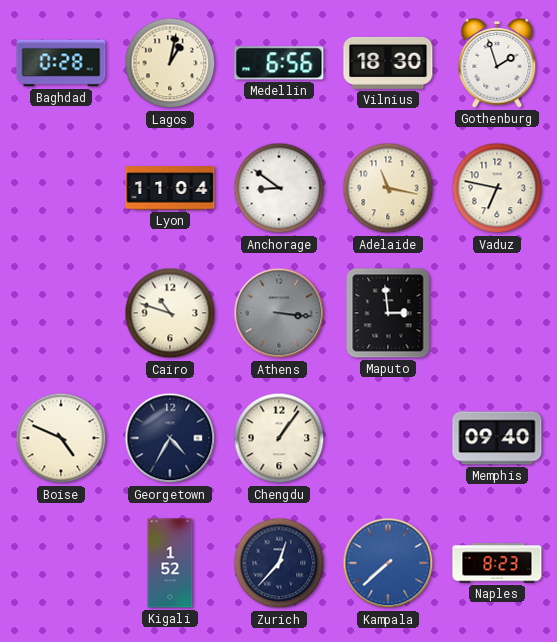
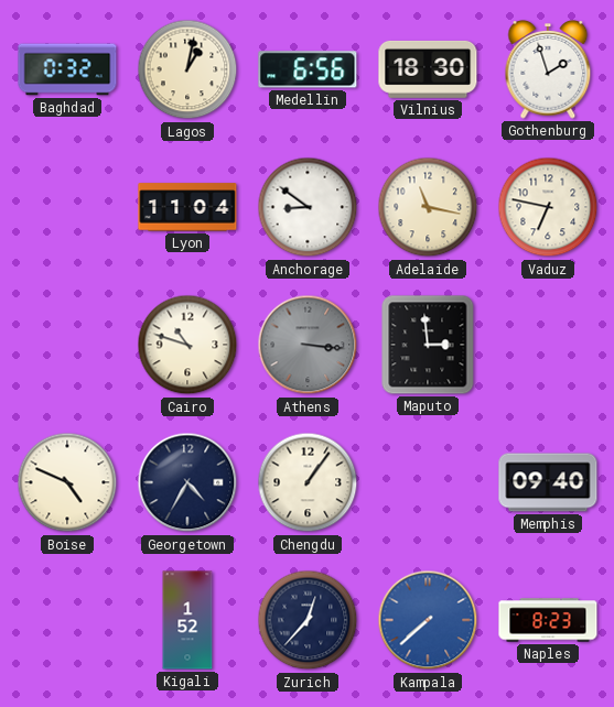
Baghdad: 0:28 -> 0:32 (67, 69)
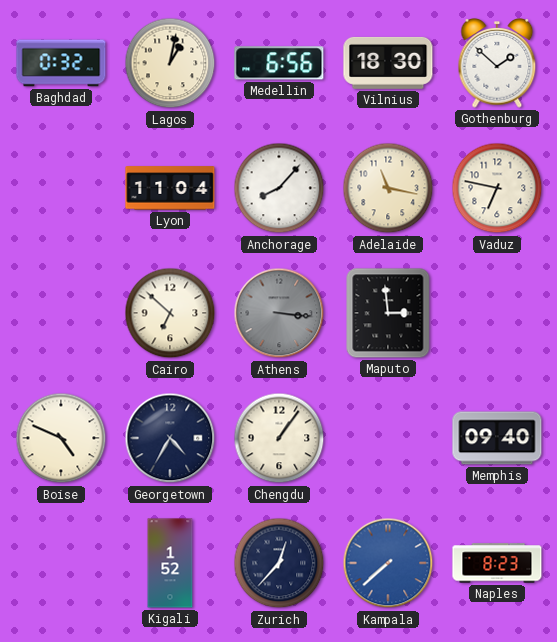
Gothenburg: 1:57 -> 1:52 (497, 64)
Anchorage: 8:51 -> 8:07 (279, 188)
Cairo: 10:48 -> 6:52 (170, 313)
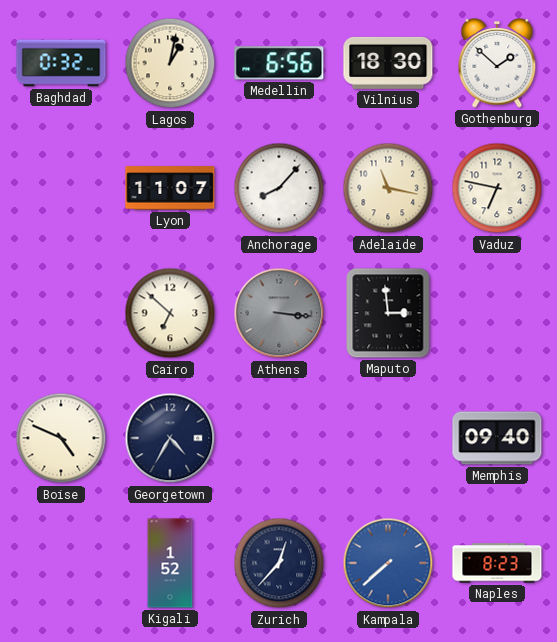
Lyon: 11:04 -> 11:07 (170, 188)
Chengdu: 1:06 -> none (279, 438)
